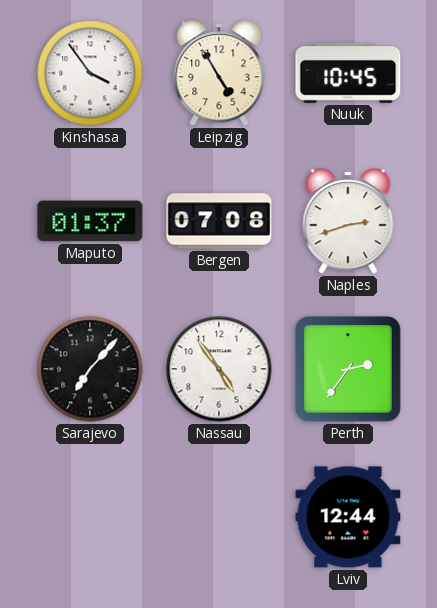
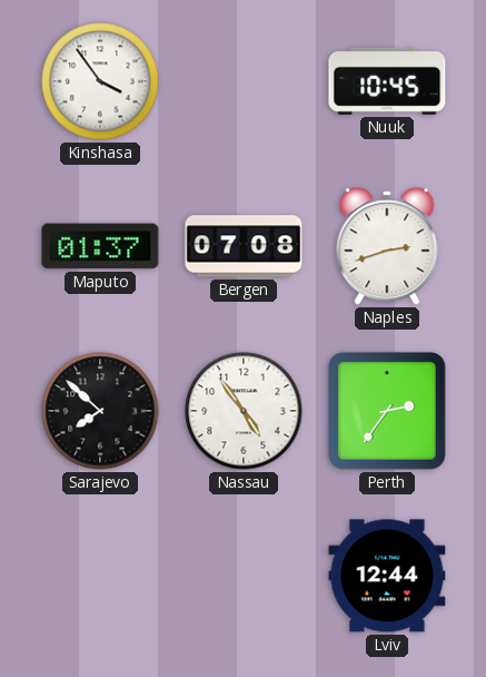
Leipzig: 4:55 -> none (219, 73)
Sarajevo: 7:07 -> 7:52 (100, 411)
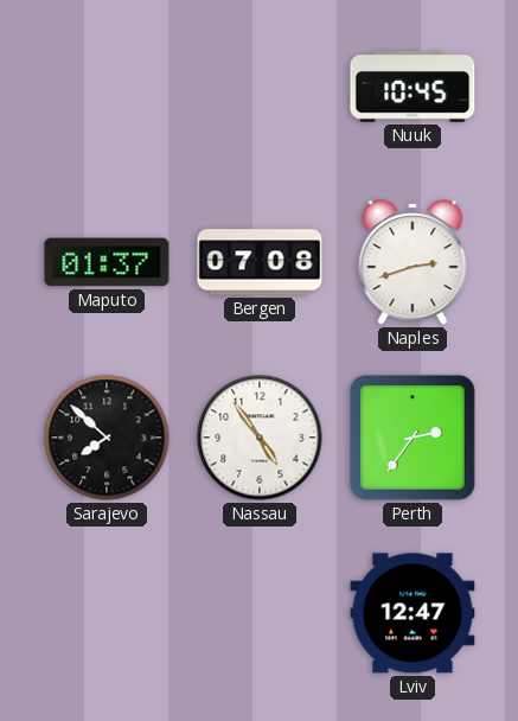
Kinshasa: 3:54 -> none (100, 81)
Lviv: 12:44 -> 12:47 (413, 613)
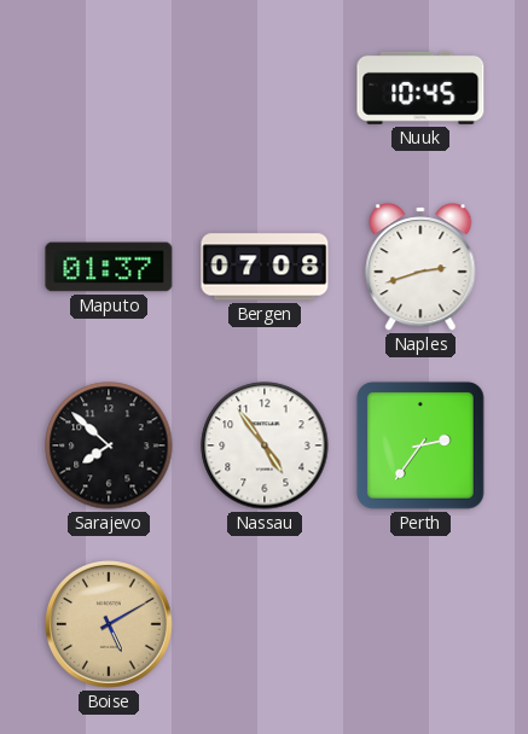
Boise: none -> 5:10 (110, 625)
Lviv: 12:47 -> none (413, 613)
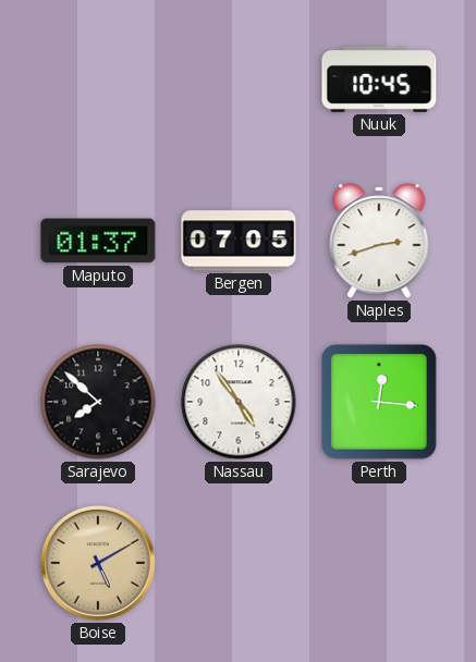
Bergen: 07:08 -> 07:05 (239, 241)
Perth: 2:36 -> 12:16 (379, 402)
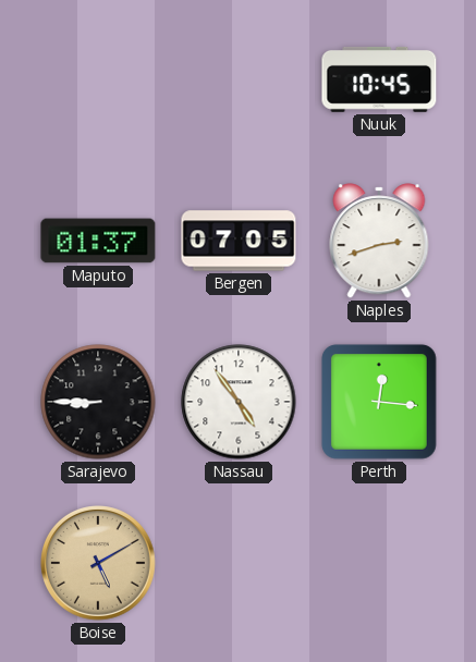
Sarajevo: 7:52 -> 8:45 (98, 402)
